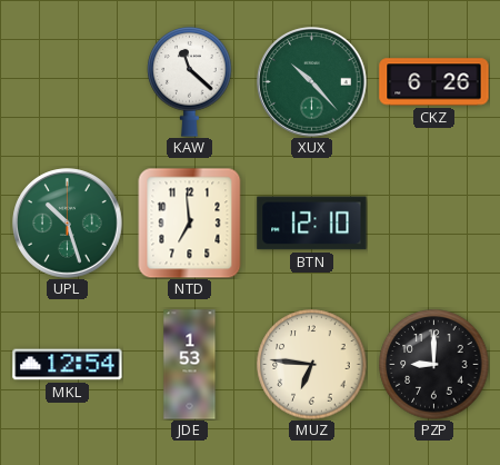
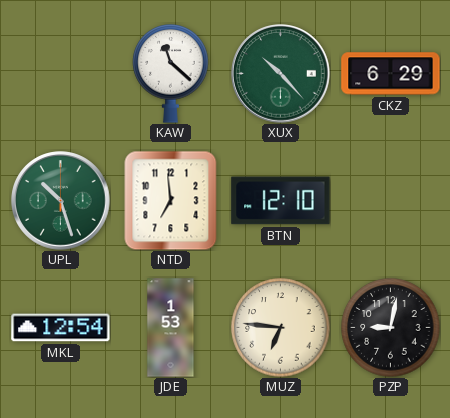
CKZ: 6:26 -> 6:29 (391, 74)
PZP: 9:00 -> 9:02 (391, 328)
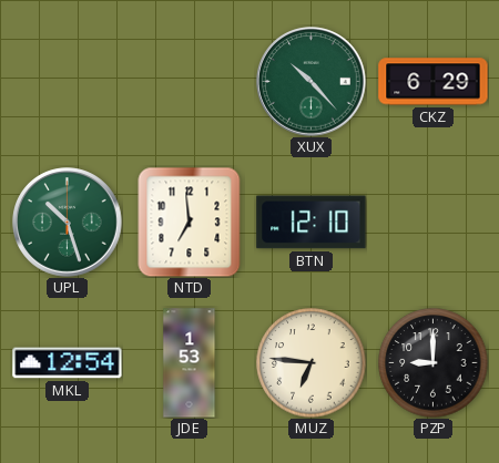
KAW: 11:22 -> none (171, 74)
PZP: 9:02 -> 9:00 (434, 363)
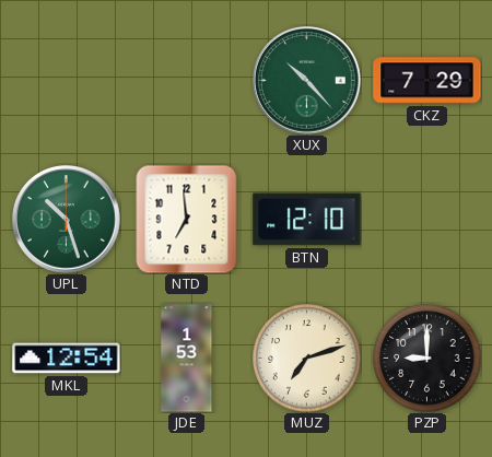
CKZ: 6:29 -> 7:29 (427, 81)
MUZ: 6:46 -> 7:12 (307, 359)
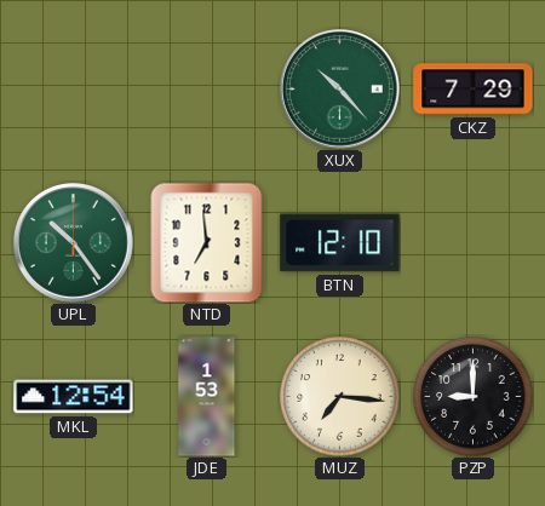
UPL: 10:27 -> 10:24 (74, 243)
MUZ: 7:12 -> 7:16 (340, 397)
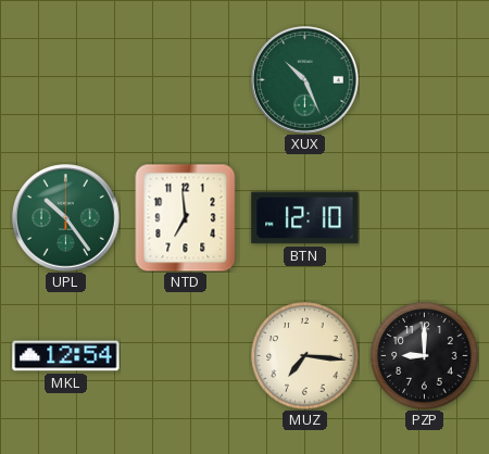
XUX: 10:23 -> 10:26 (305, 80)
CKZ: 7:29 -> none (474, 90)
JDE: 1:53 -> none (207, 397)
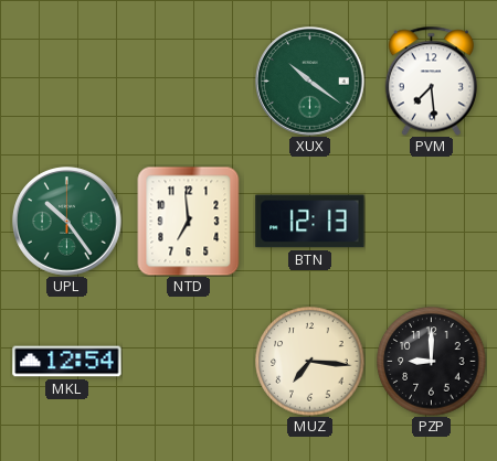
XUX: 10:26 -> 10:21 (310, 82)
PVM: none -> 7:29 (431, 81)
BTN: 12:10 -> 12:13 (310, 222)
